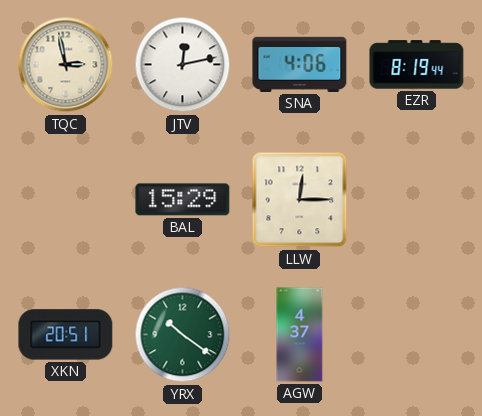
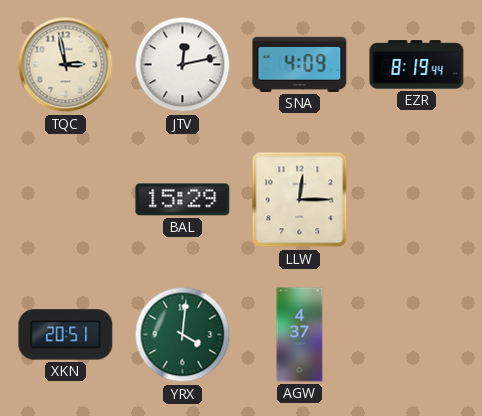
SNA: 4:06 -> 4:09 (300, 64)
YRX: 10:21 -> 4:01 (183, 335)
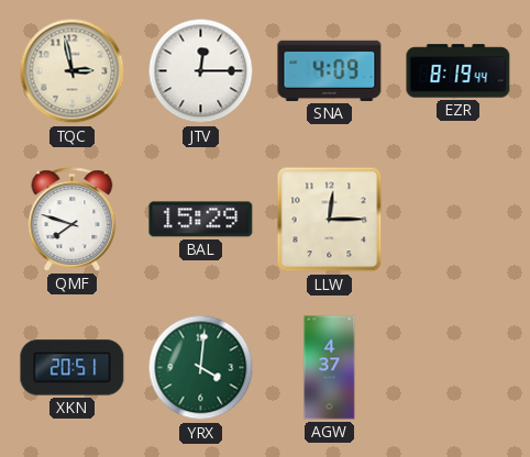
JTV: 12:13 -> 12:15 (201, 71)
QMF: none -> 7:48 (73, 220)
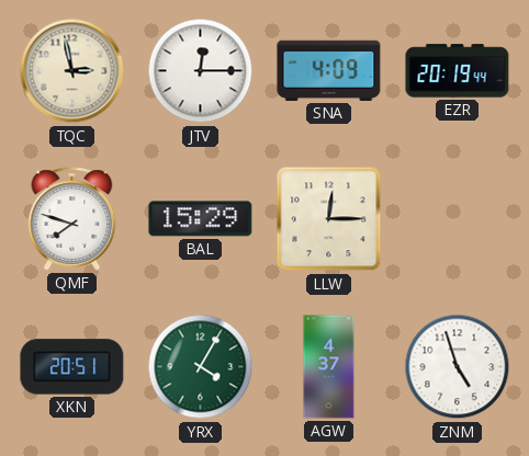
EZR: 8:19 -> 20:19 (458, 71)
YRX: 4:01 -> 4:05 (201, 367)
ZNM: none -> 4:57 (458, 367)
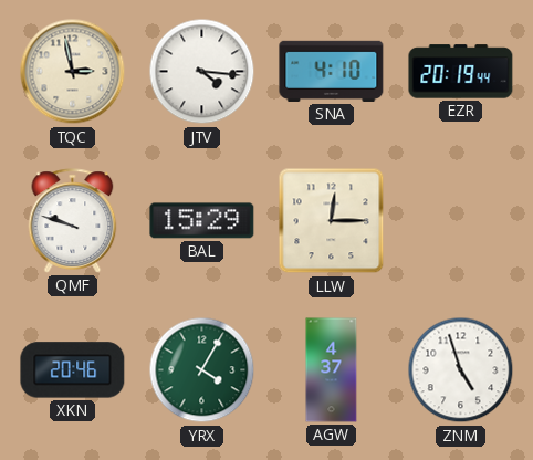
JTV: 12:15 -> 4:16 (202, 72)
SNA: 4:09 -> 4:10 (332, 71)
QMF: 7:48 -> 9:48 (73, 221)
XKN: 20:51 -> 20:46 (73, 370)
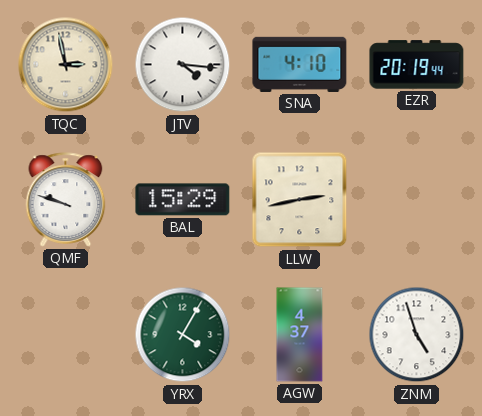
LLW: 12:15 -> 2:43 (300, 200)
XKN: 20:46 -> none (73, 370)
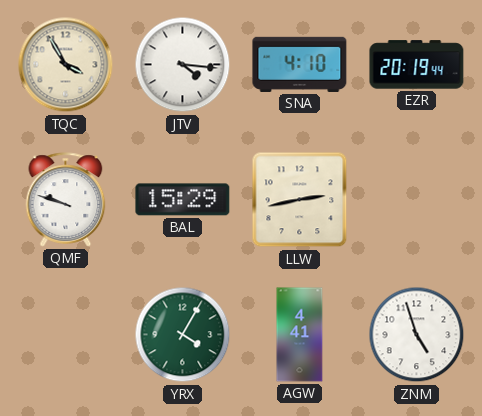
TQC: 2:58 -> 3:55 (66, 65)
AGW: 4:37 -> 4:41 (300, 335)
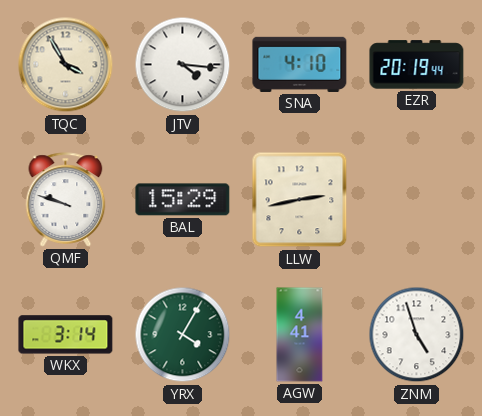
WKX: none -> 3:14 (66, 335)
